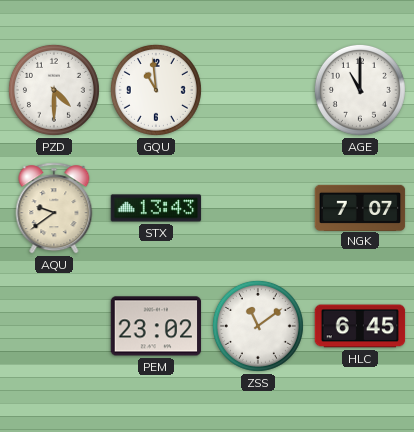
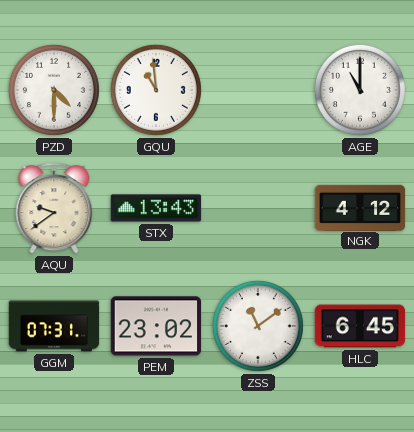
NGK: 7:07 -> 4:12 (360, 207)
GGM: none -> 07:31 (54, 326)
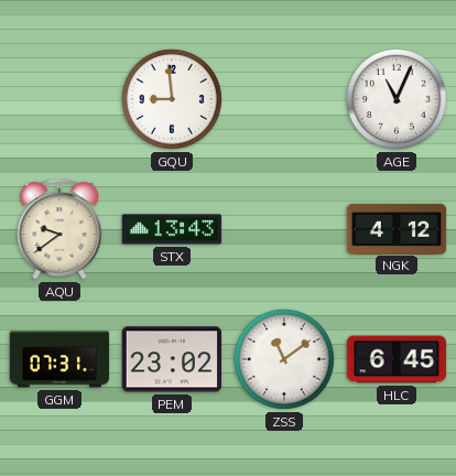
PZD: 4:30 -> none (54, 90)
GQU: 10:59 -> 8:59 (172, 99)
AGE: 11:00 -> 11:04 (397, 99)
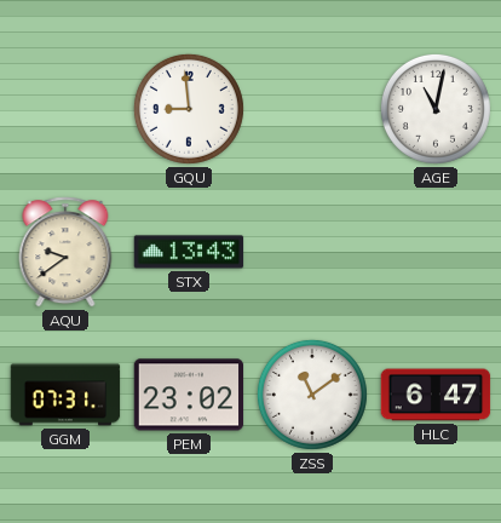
AGE: 11:04 -> 11:02 (436, 109)
NGK: 4:12 -> none (397, 228)
HLC: 6:45 -> 6:47 (436, 395)
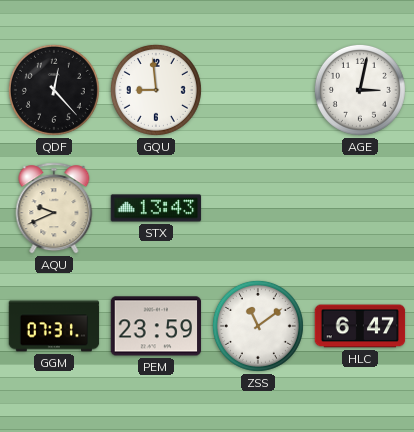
QDF: none -> 12:23 (54, 90)
AGE: 11:02 -> 3:02 (360, 90)
AQU: 9:39 -> 9:41 (54, 208)
PEM: 23:02 -> 23:59 (156, 326)
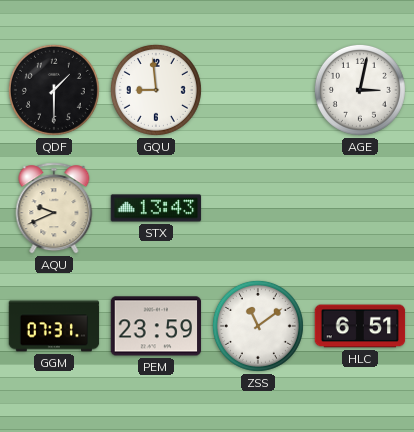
QDF: 12:23 -> 1:30 (54, 90)
HLC: 6:47 -> 6:51 (360, 326)
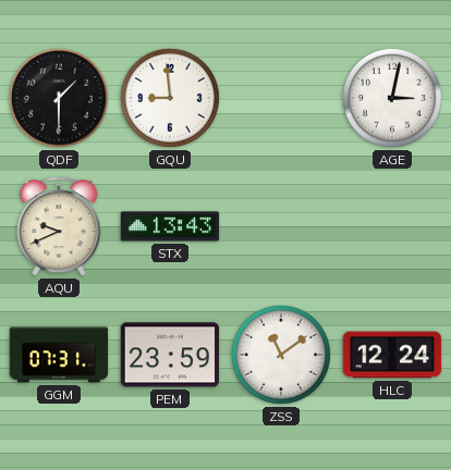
HLC: 6:51 -> 12:24 (392, 355)
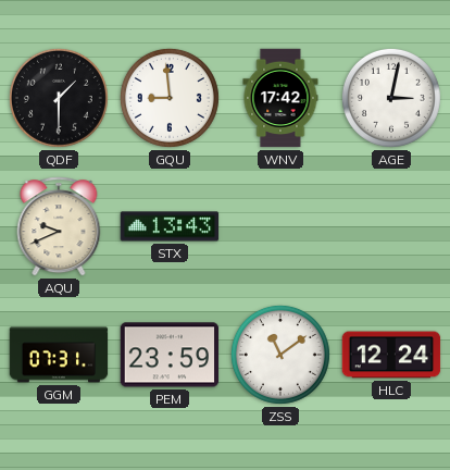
WNV: none -> 17:42 (280, 98)
